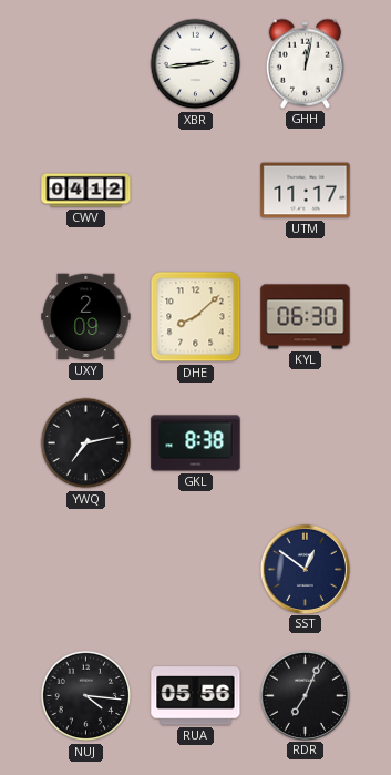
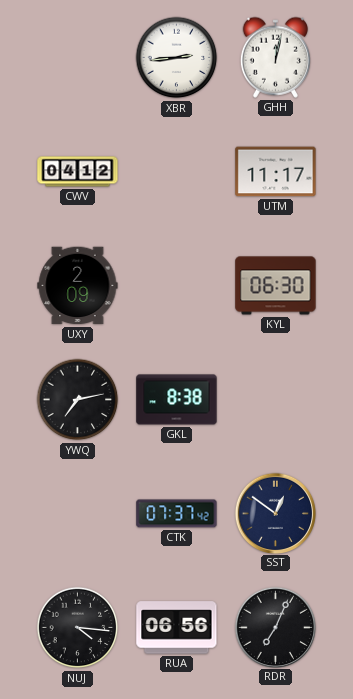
DHE: 8:08 -> none (196, 317)
CTK: none -> 07:37 (177, 514)
RUA: 05:56 -> 06:56 (177, 628)
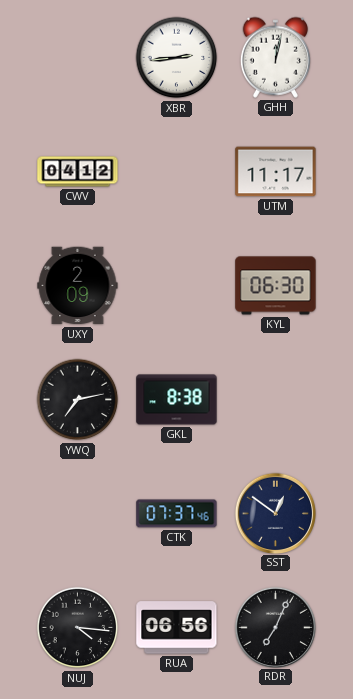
CTK: 07:37:42 -> 07:37:46 (177, 514)
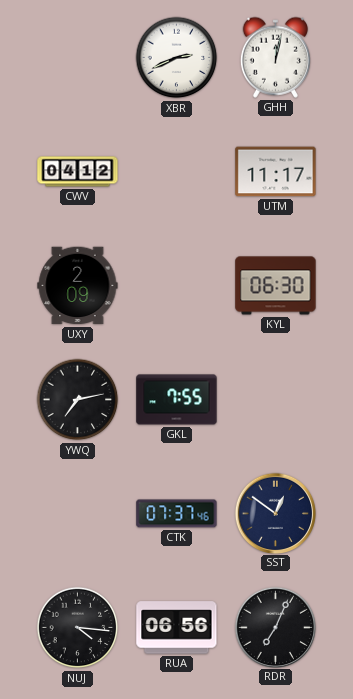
XBR: 2:44 -> 2:41 (177, 58)
GKL: 8:38 -> 7:55 (177, 400)
